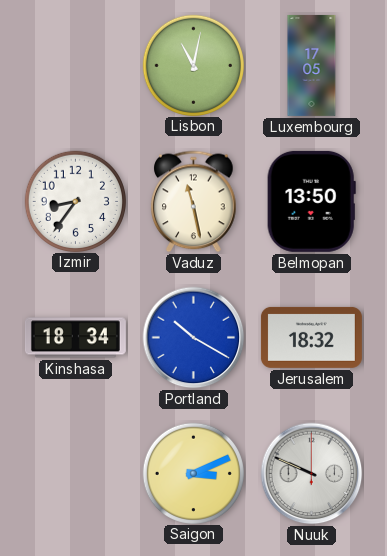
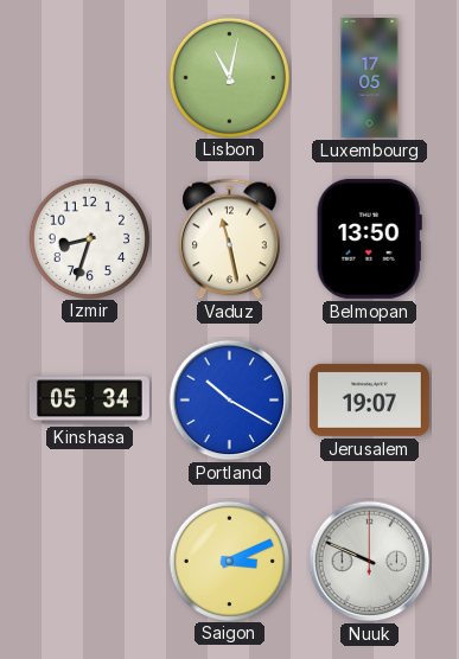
Izmir: 8:36 -> 8:33 (89, 238)
Kinshasa: 18:34 -> 05:34 (89, 401)
Jerusalem: 18:32 -> 19:07 (369, 399)
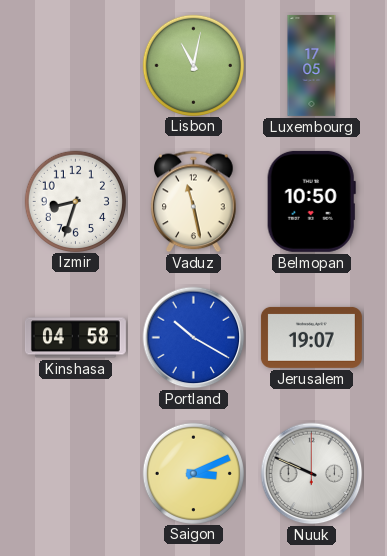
Belmopan: 13:50 -> 10:50 (311, 201)
Kinshasa: 05:34 -> 04:58 (75, 338)
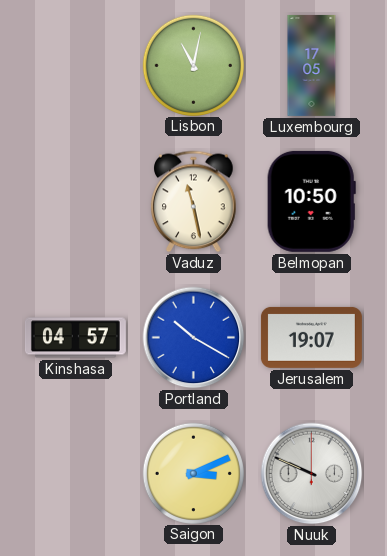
Izmir: 8:33 -> none (75, 201)
Kinshasa: 04:58 -> 04:57 (75, 338)
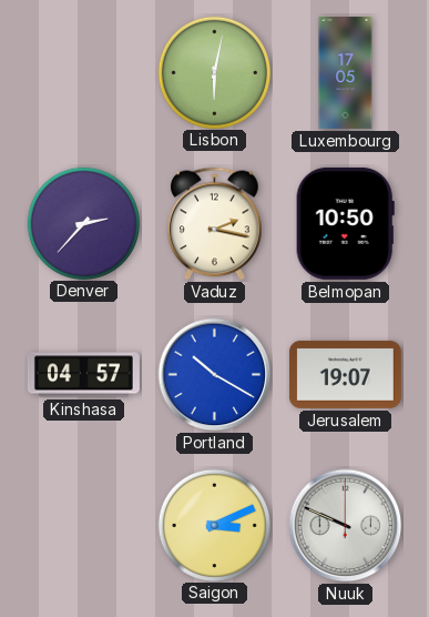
Lisbon: 11:02 -> 6:02 (214, 72)
Denver: none -> 2:37 (83, 223)
Vaduz: 11:28 -> 2:17 (215, 224)
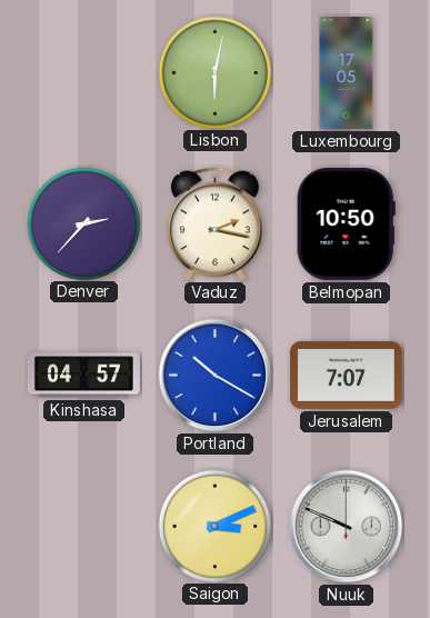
Jerusalem: 19:07 -> 7:07 (346, 375)
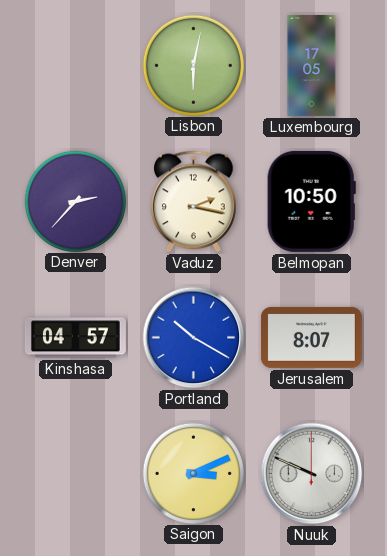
Jerusalem: 7:07 -> 8:07 (311, 337)
